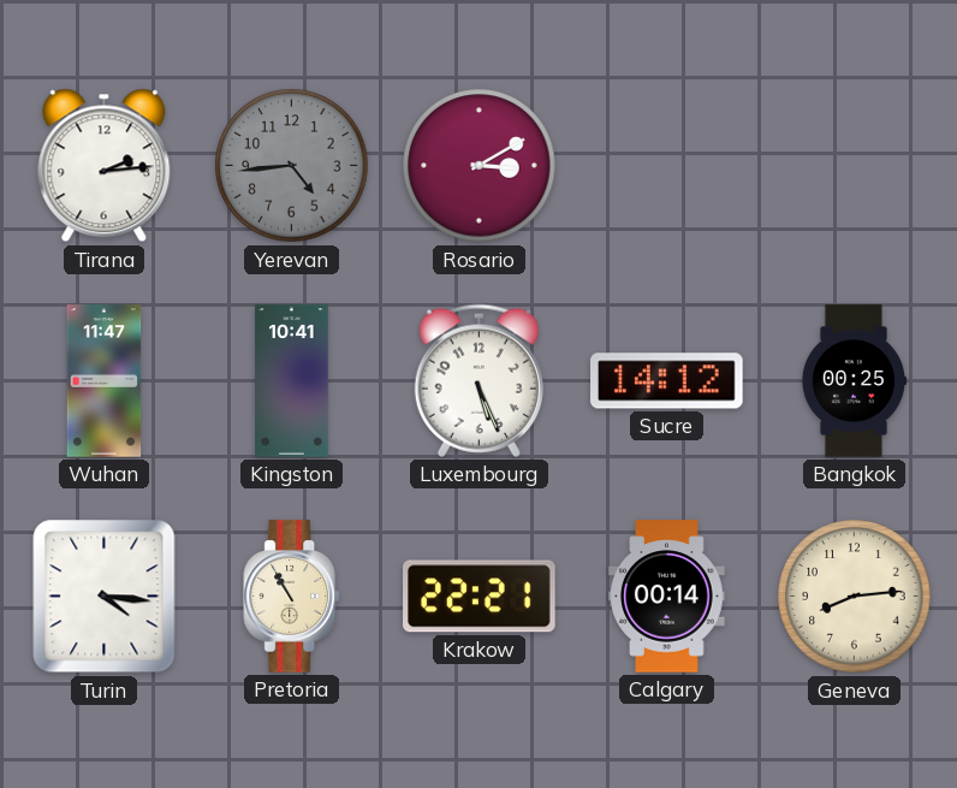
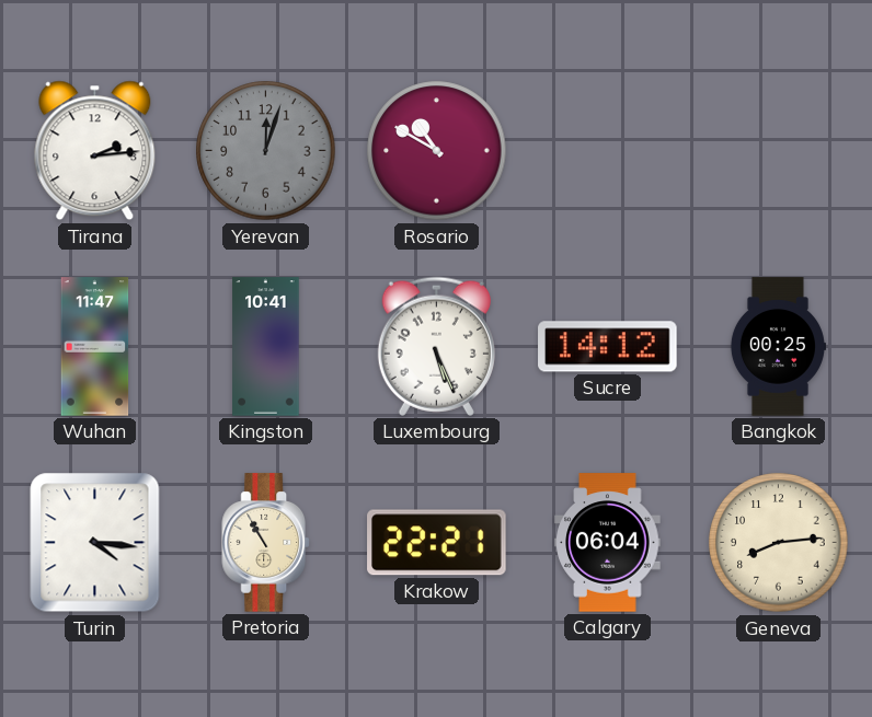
Yerevan: 4:44 -> 12:03 (266, 151)
Rosario: 3:10 -> 10:50 (437, 151)
Calgary: 00:14 -> 06:04 (608, 543)
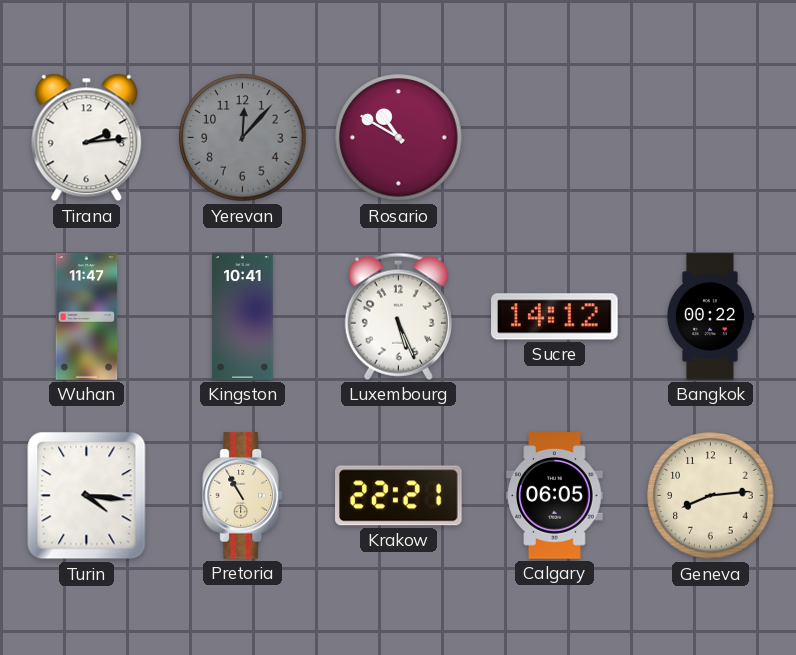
Yerevan: 12:03 -> 12:07 (243, 138)
Bangkok: 00:25 -> 00:22 (710, 317)
Calgary: 06:04 -> 06:05 (555, 496)
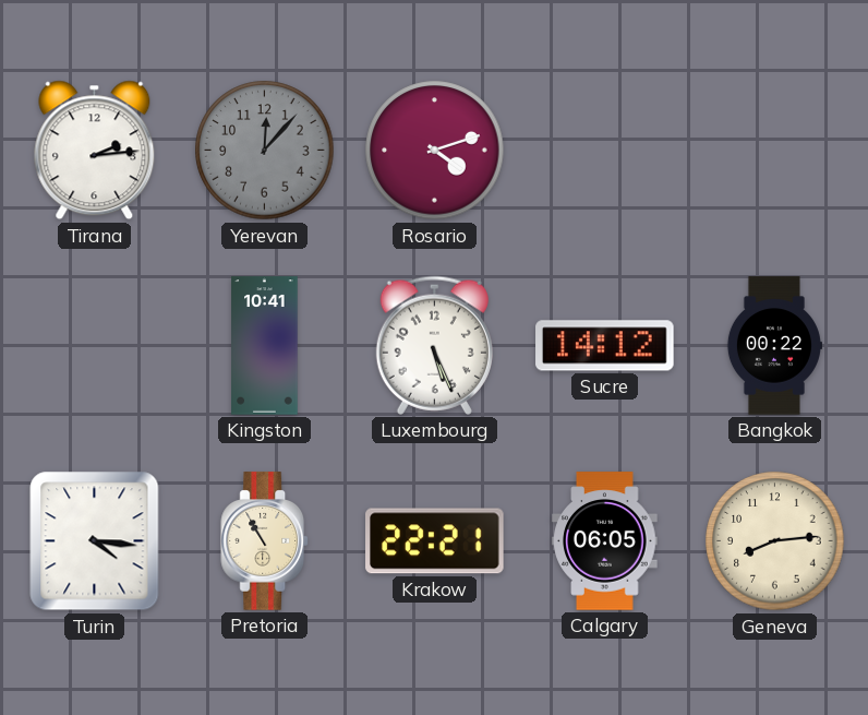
Rosario: 10:50 -> 4:12 (435, 151)
Wuhan: 11:47 -> none (87, 317)
